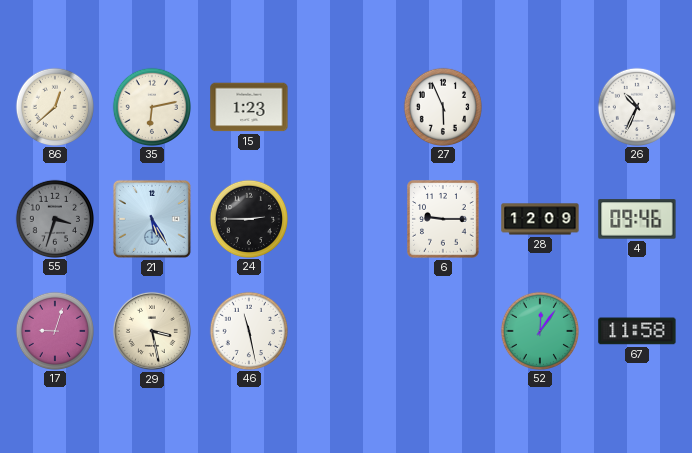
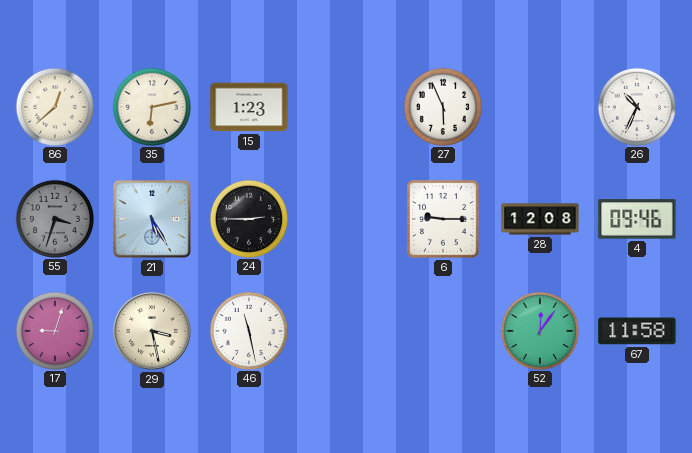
28: 12:09 -> 12:08 (540, 219)
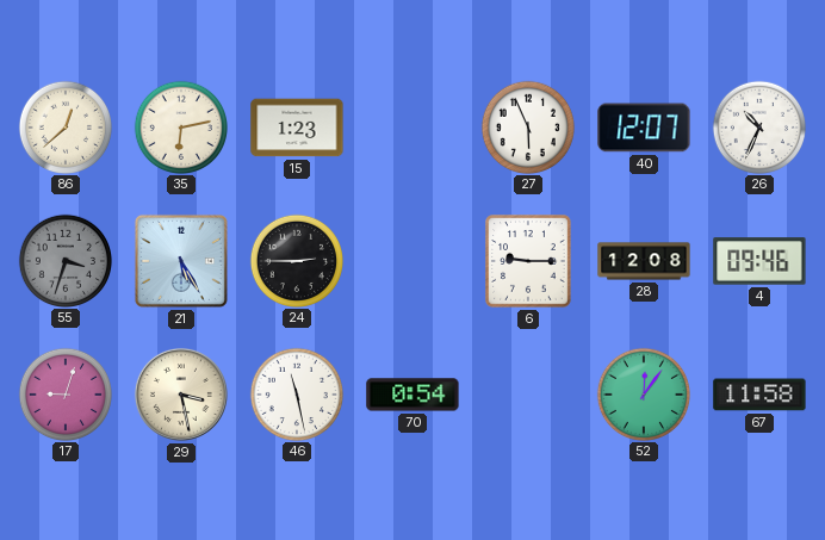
40: none -> 12:07 (644, 128)
70: none -> 0:54 (412, 395)
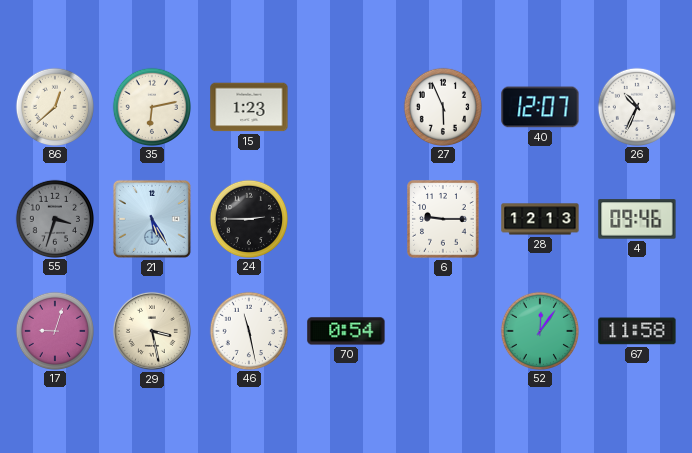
28: 12:08 -> 12:13 (540, 219)
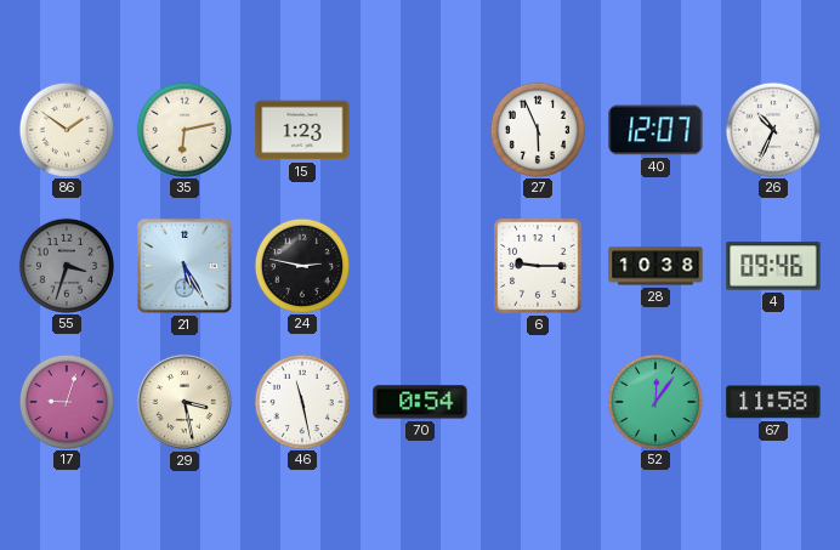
86: 12:38 -> 1:51 (66, 129)
24: 2:45 -> 2:47 (301, 265)
28: 12:13 -> 10:38 (655, 266)
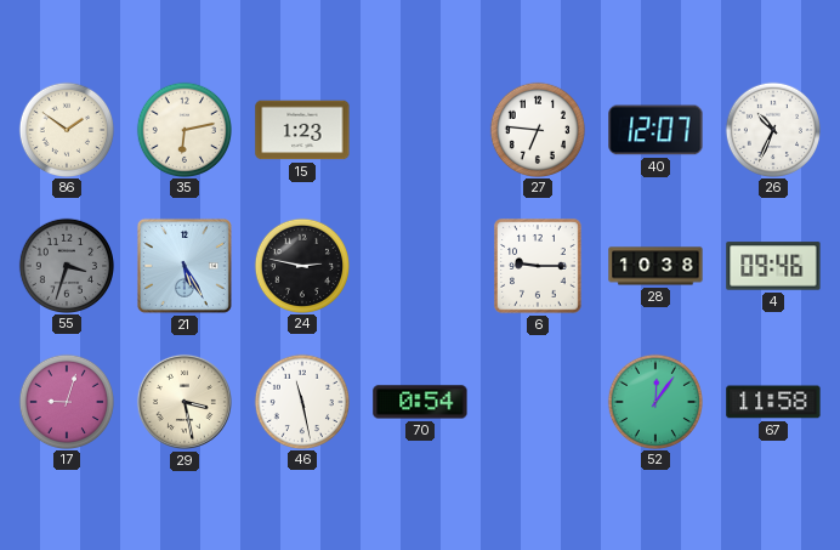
27: 5:56 -> 6:46 (537, 129)
